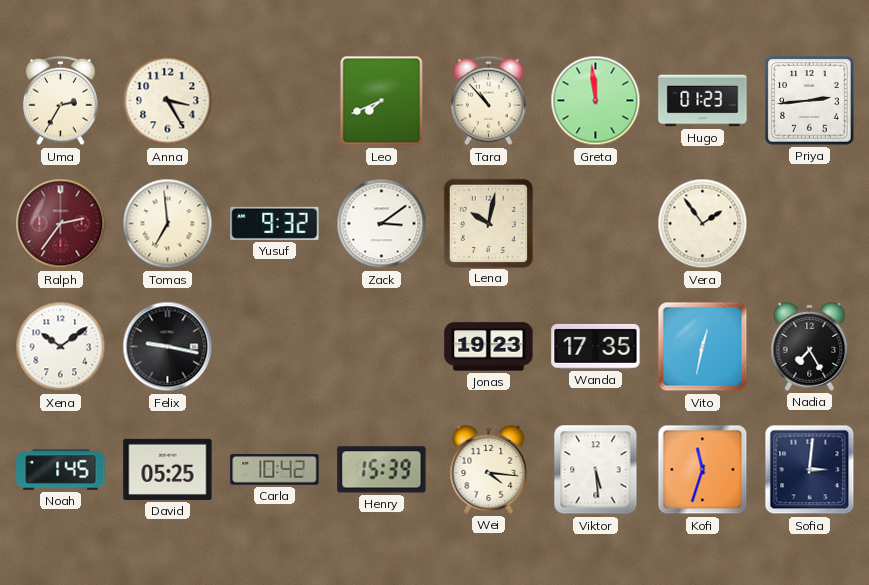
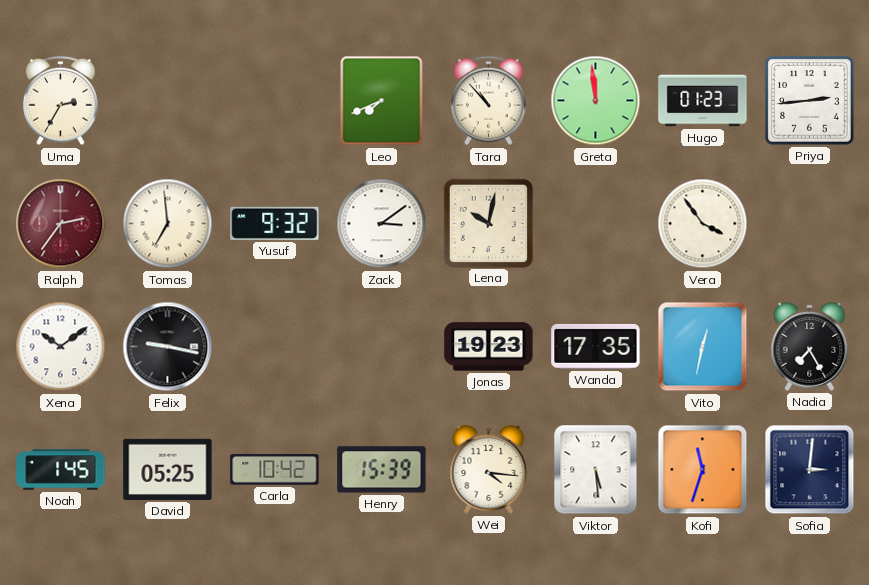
Anna: 3:25 -> none (168, 101)
Vera: 1:54 -> 3:54 (703, 224)
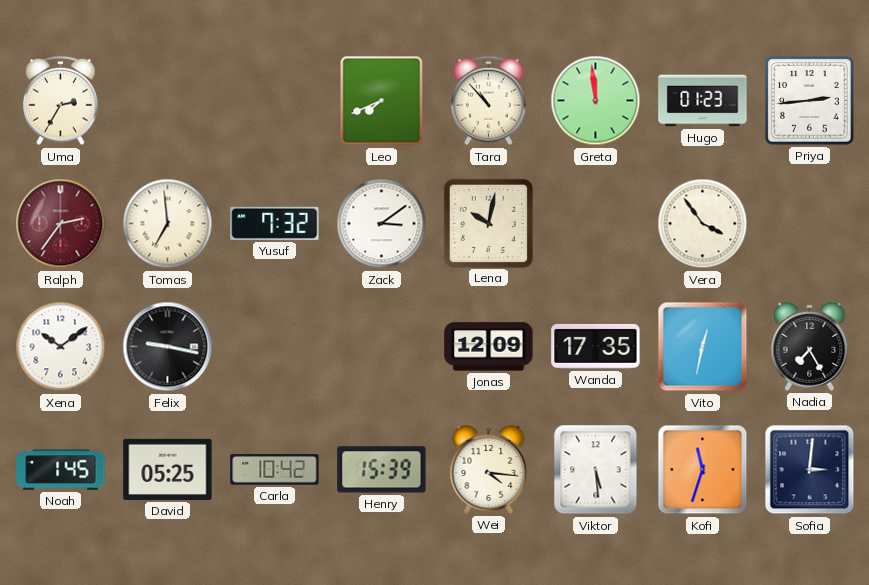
Yusuf: 9:32 -> 7:32 (275, 223)
Jonas: 19:23 -> 12:09 (489, 347)
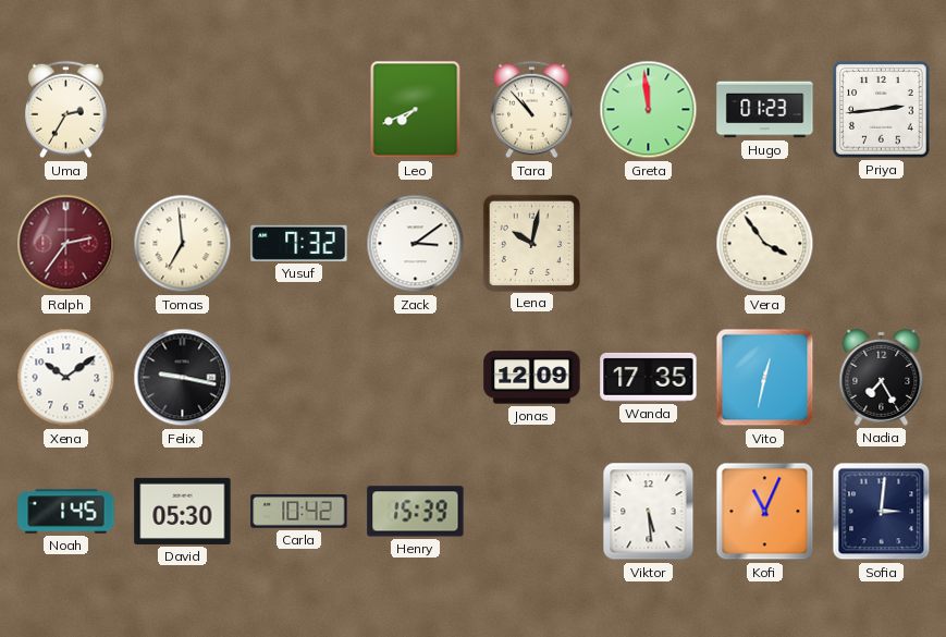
David: 05:25 -> 05:30 (183, 511)
Wei: 4:16 -> none (489, 469)
Kofi: 11:33 -> 11:04 (765, 512)
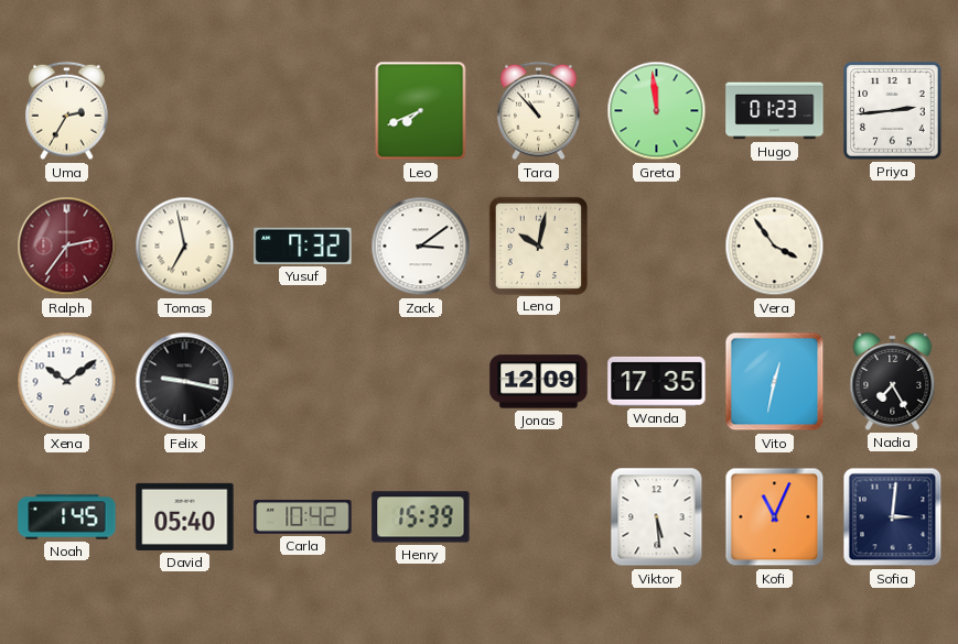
Tomas: 6:59 -> 6:58 (185, 247)
David: 05:30 -> 05:40 (185, 516)
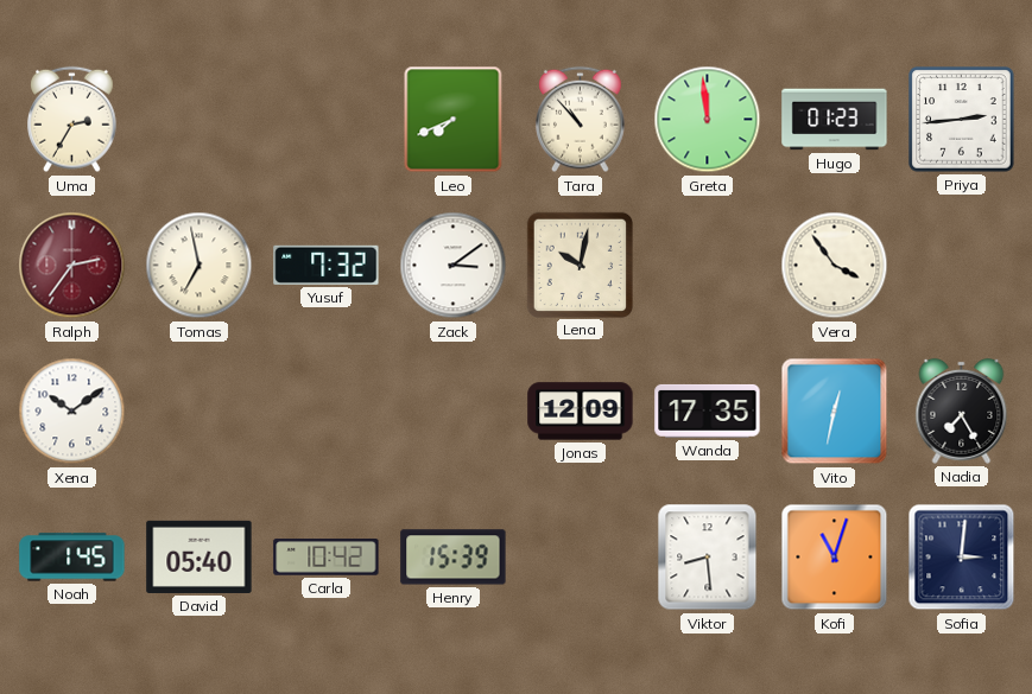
Felix: 9:17 -> none (185, 382)
Viktor: 5:29 -> 8:29 (708, 558)
Kofi: 11:04 -> 11:03 (835, 558)
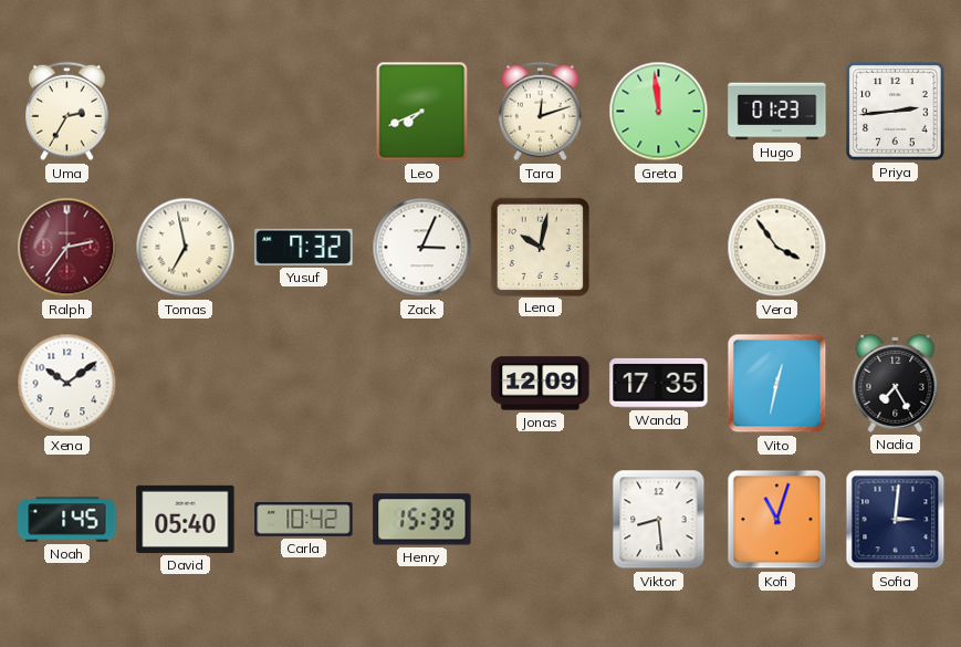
Tara: 10:53 -> 12:12 (541, 112)
Zack: 3:09 -> 3:04 (422, 248)
